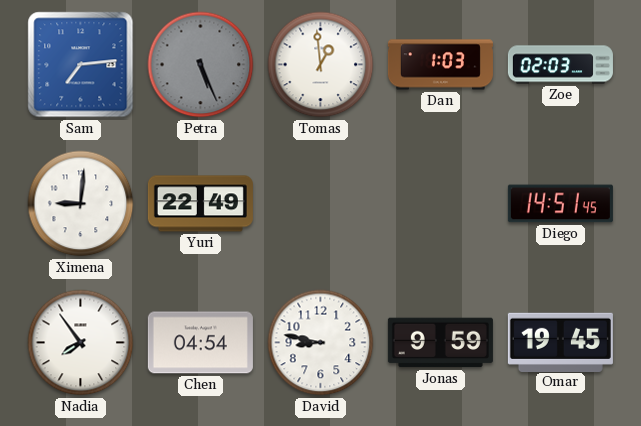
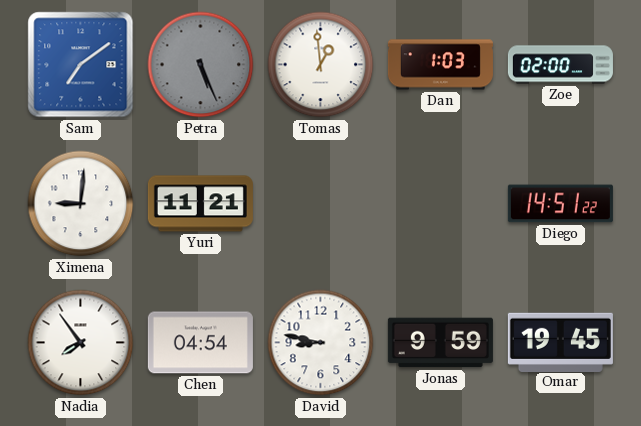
Sam: 7:14 -> 7:09 (81, 65)
Zoe: 02:03 -> 02:00 (560, 65)
Yuri: 22:49 -> 11:21 (200, 204)
Diego: 14:51:45 -> 14:51:22 (560, 204)
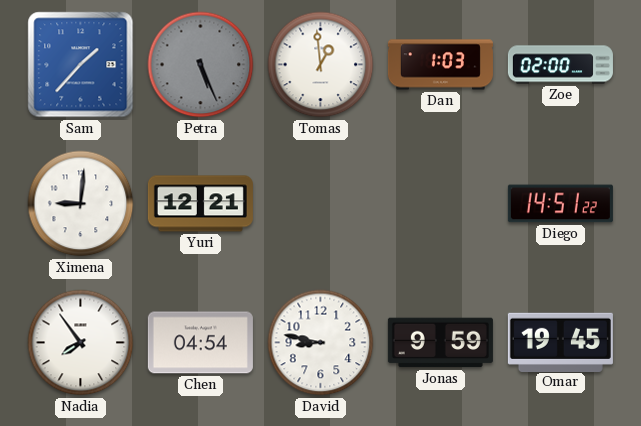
Sam: 7:09 -> 1:37 (81, 65)
Yuri: 11:21 -> 12:21 (200, 204)
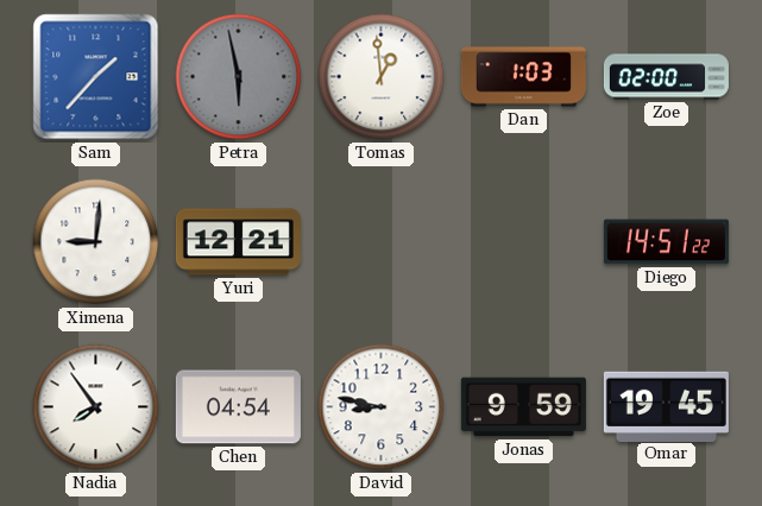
Petra: 5:26 -> 5:58 (239, 77)
